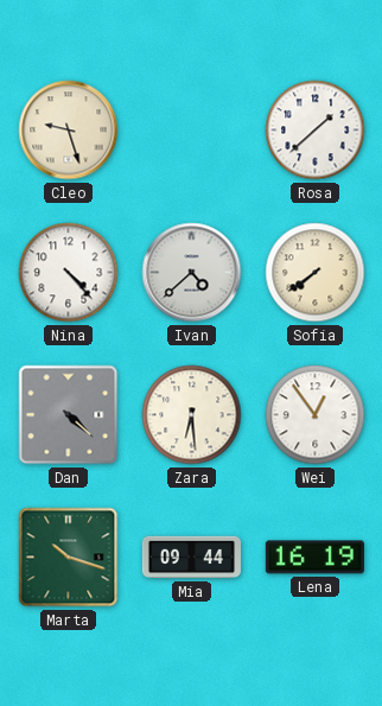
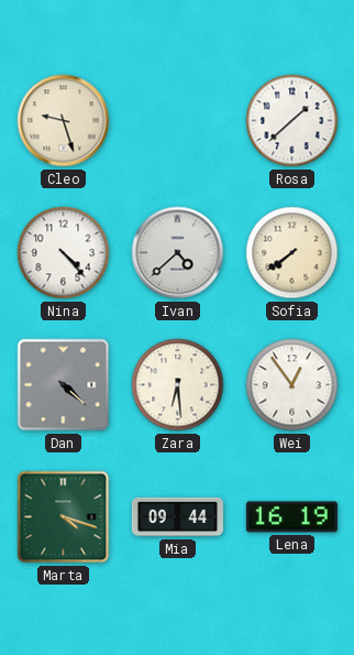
Marta: 10:18 -> 4:18 (64, 517)
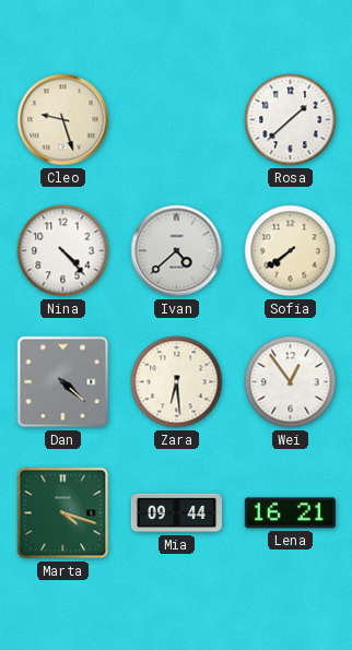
Lena: 16:19 -> 16:21 (290, 513)
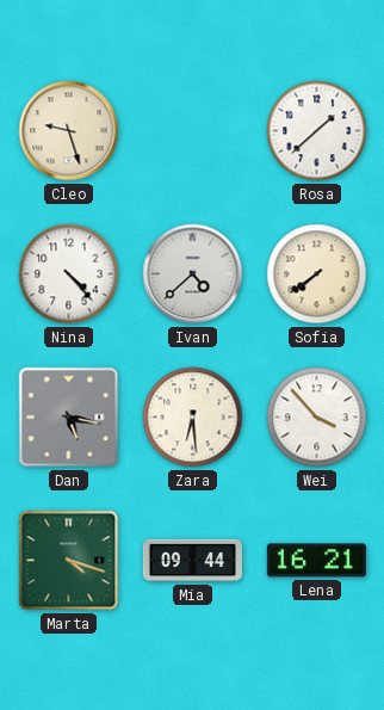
Dan: 4:22 -> 5:17 (69, 418)
Wei: 12:54 -> 3:53 (317, 418)
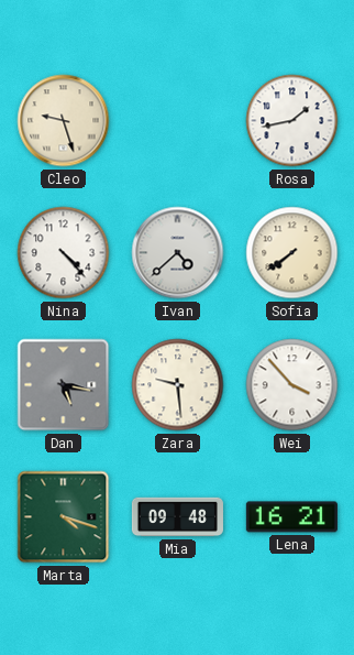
Rosa: 1:38 -> 1:43 (292, 121)
Zara: 6:29 -> 9:29 (178, 385)
Mia: 09:44 -> 09:48 (177, 517)
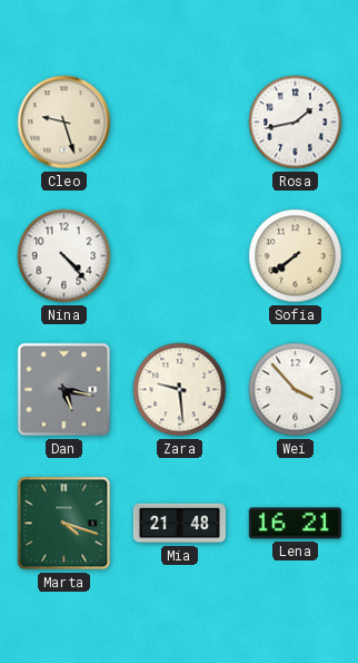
Ivan: 4:38 -> none (178, 253)
Mia: 09:48 -> 21:48 (179, 524)
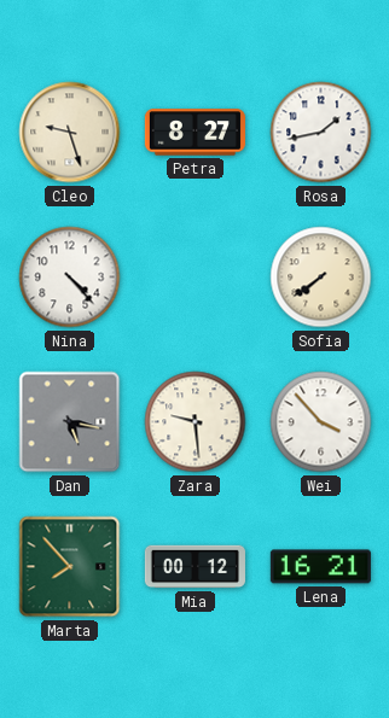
Petra: none -> 8:27 (194, 133)
Marta: 4:18 -> 7:53 (70, 567)
Mia: 21:48 -> 00:12 (194, 567)
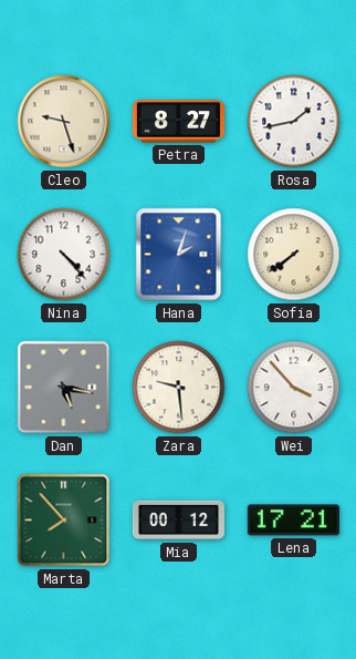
Hana: none -> 2:03 (179, 255)
Lena: 16:21 -> 17:21 (293, 521)
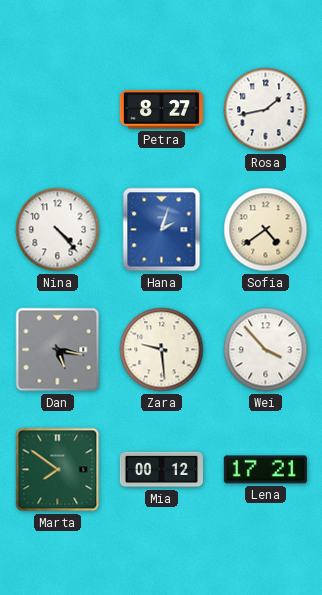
Cleo: 9:27 -> none (64, 122)
Sofia: 7:39 -> 4:39 (266, 230)
Marta: 7:53 -> 7:51 (58, 470)
